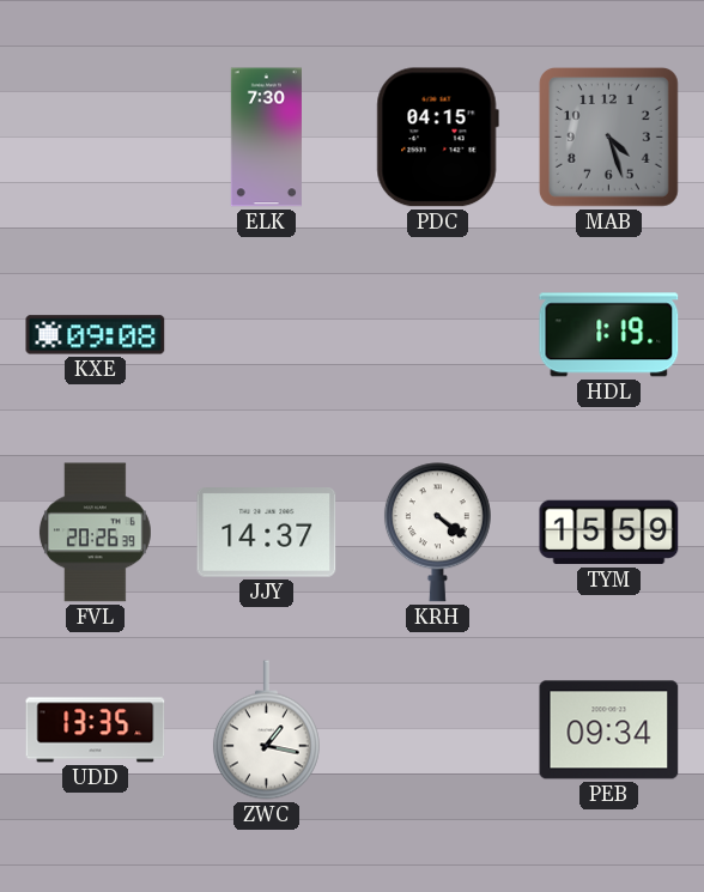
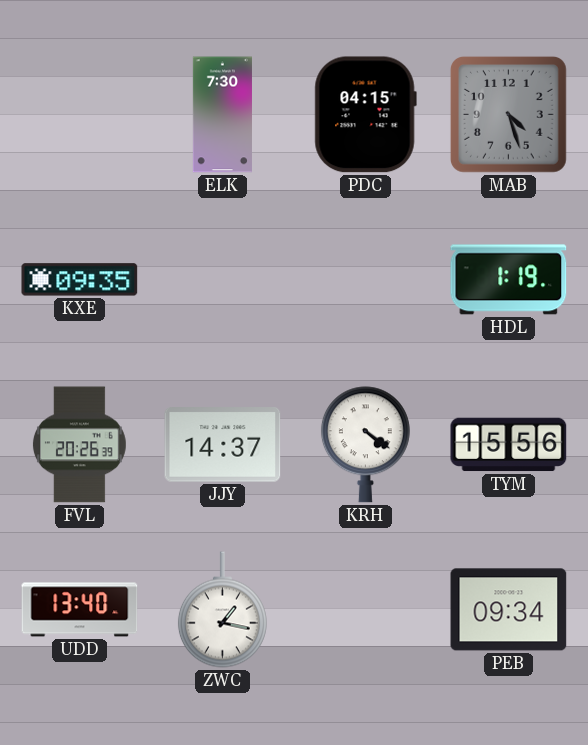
KXE: 09:08 -> 09:35 (80, 280)
TYM: 15:59 -> 15:56 (509, 445)
UDD: 13:35 -> 13:40 (80, 610)
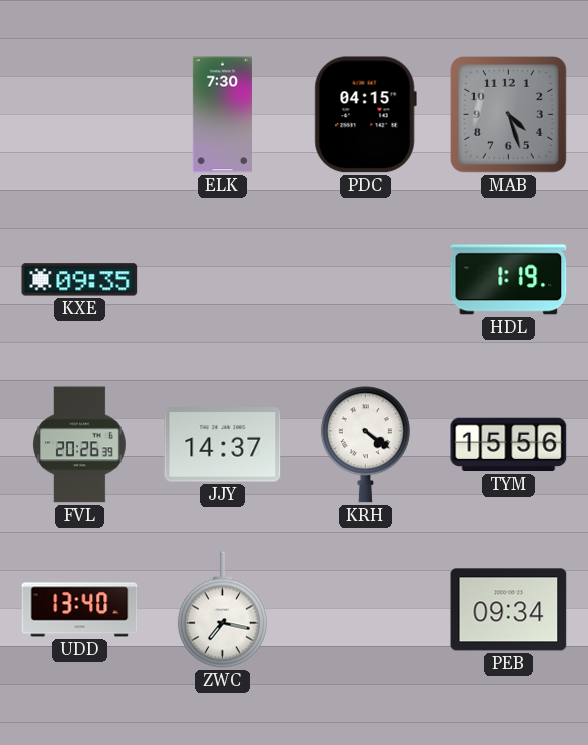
ZWC: 1:17 -> 7:17 (222, 610)
